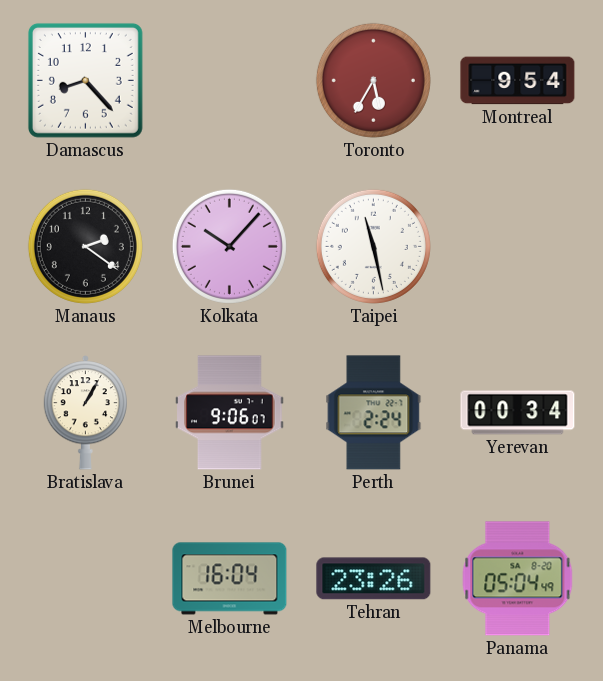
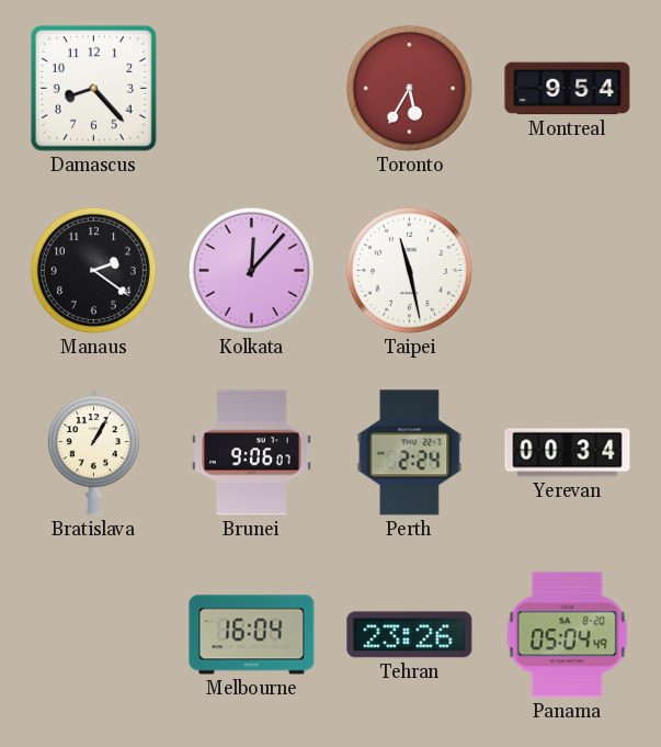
Kolkata: 10:07 -> 12:07 (251, 270)
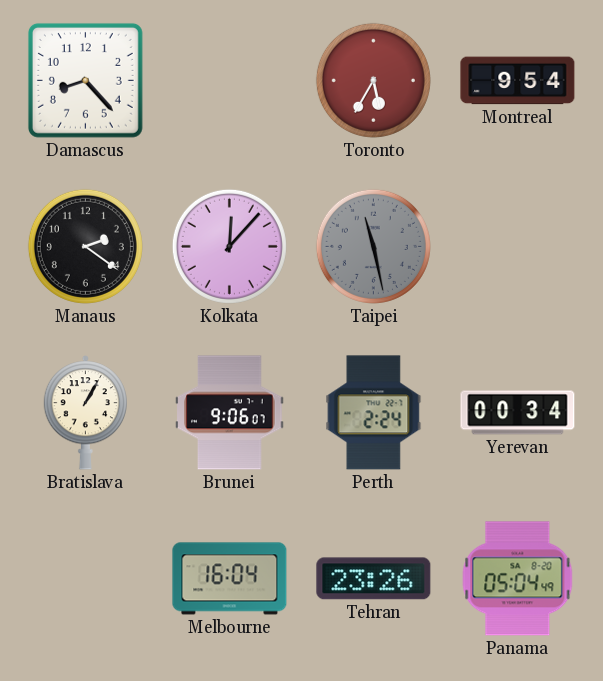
Taipei dial: white -> grey (373, 246)
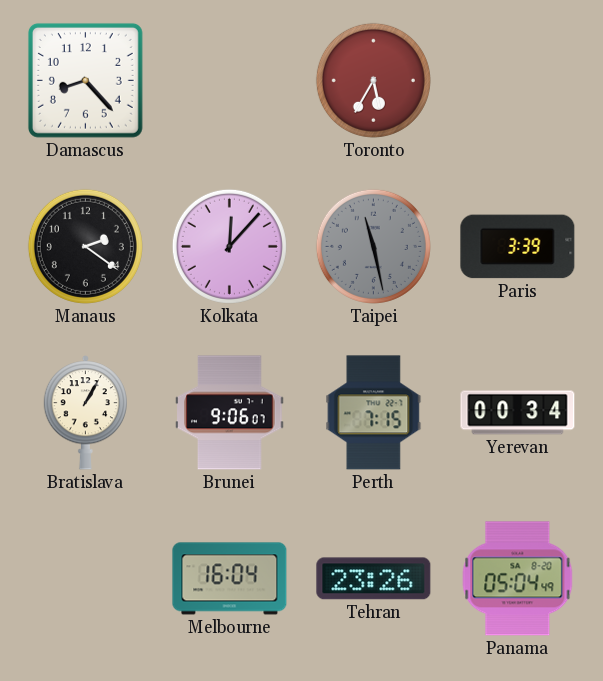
Montreal: 9:54 -> none (518, 81)
Paris: none -> 3:39 (518, 247)
Perth: 2:24 -> 7:15 (374, 413)
